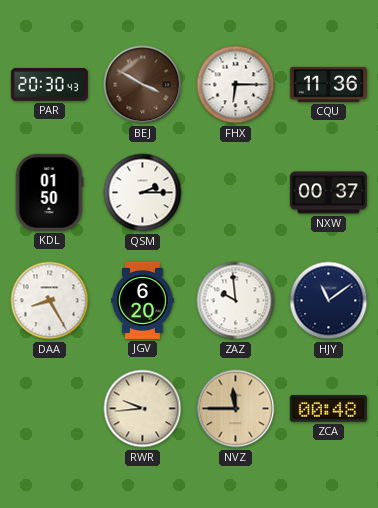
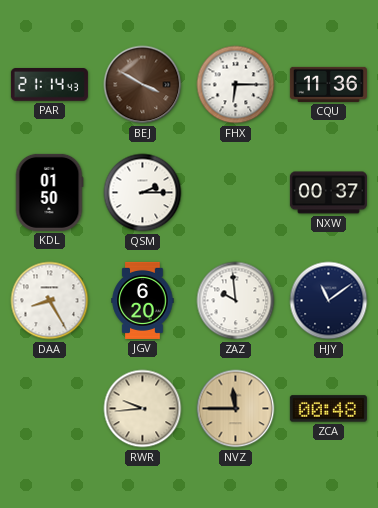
PAR: 20:30 -> 21:14 (49, 85)
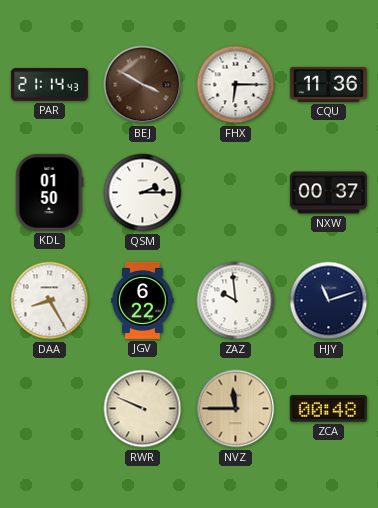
JGV: 6:20 -> 6:22 (143, 300)
HJY: 11:09 -> 11:12 (329, 301)
RWR: 9:44 -> 9:49 (143, 409)
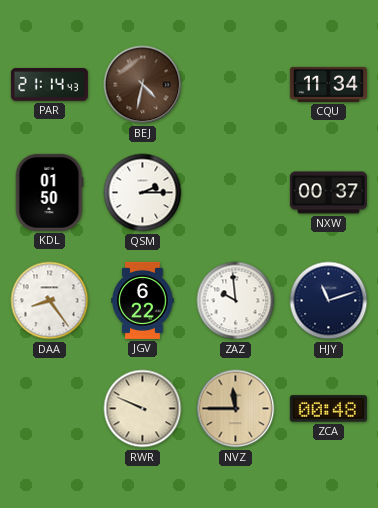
BEJ: 3:50 -> 4:32 (143, 85)
FHX: 6:15 -> none (236, 85)
CQU: 11:36 -> 11:34 (328, 84)
DAA: 8:25 -> 8:24 (50, 301)
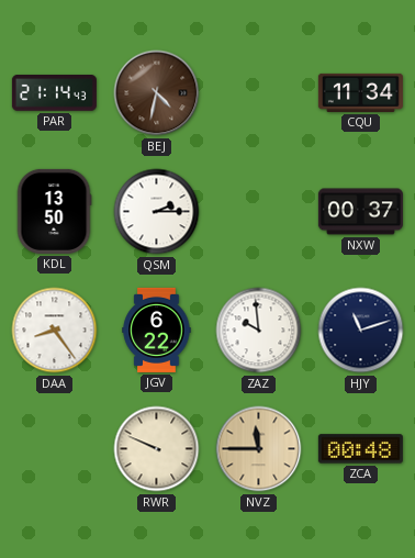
KDL: 01:50 -> 13:50 (54, 211)
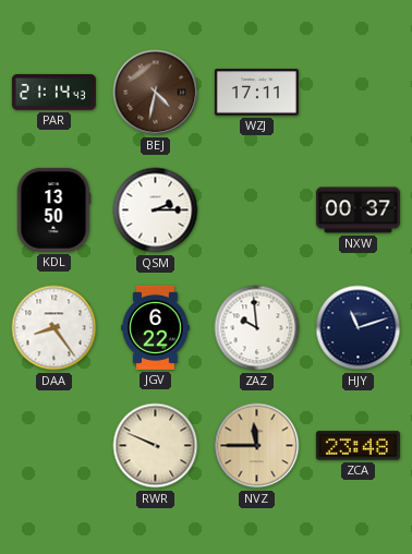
WZJ: none -> 17:11 (256, 93)
CQU: 11:34 -> none (360, 92)
ZCA: 00:48 -> 23:48 (358, 446)
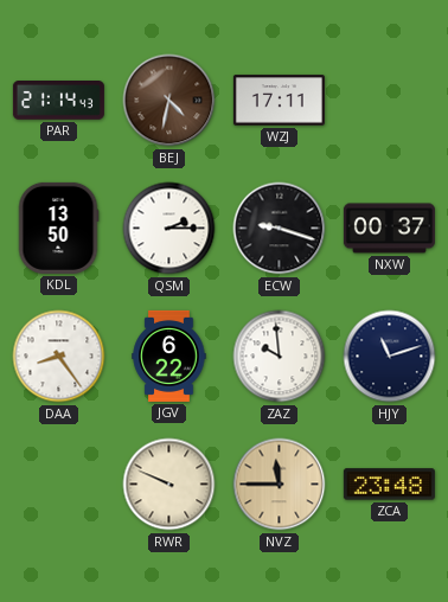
ECW: none -> 9:18 (280, 229)
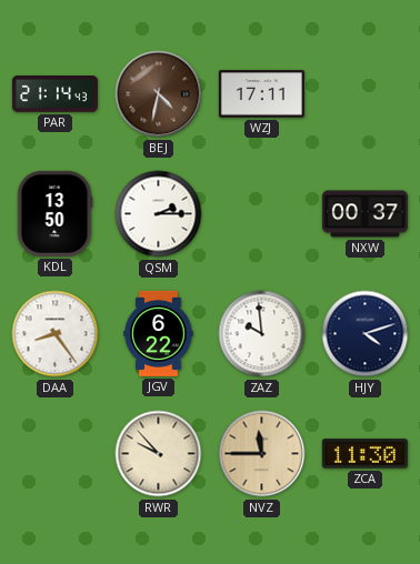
ECW: 9:18 -> none (280, 229)
HJY: 11:12 -> 4:12 (366, 334)
RWR: 9:49 -> 9:53 (159, 454)
ZCA: 23:48 -> 11:30 (364, 454)
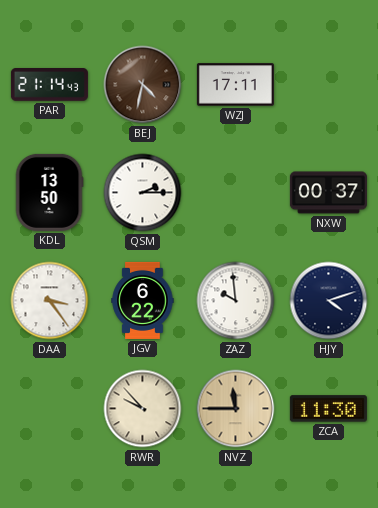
DAA: 8:24 -> 3:24 (50, 301)
